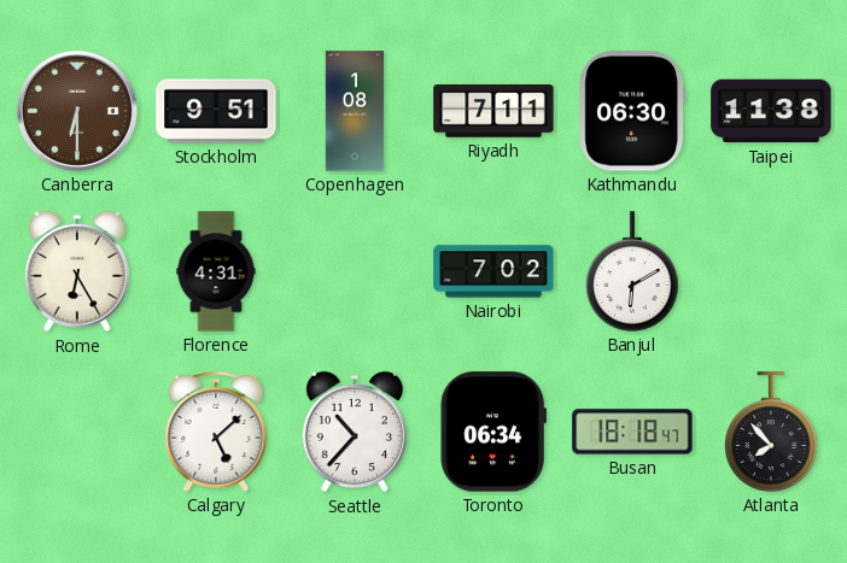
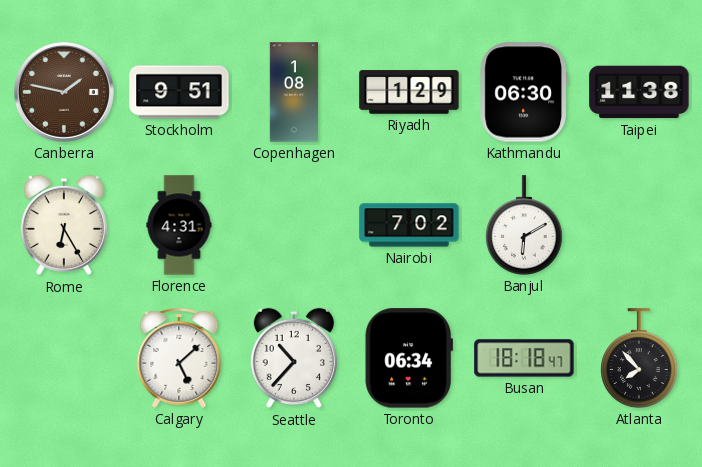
Canberra: 6:30 -> 1:47 (64, 92)
Riyadh: 7:11 -> 1:29 (409, 92)
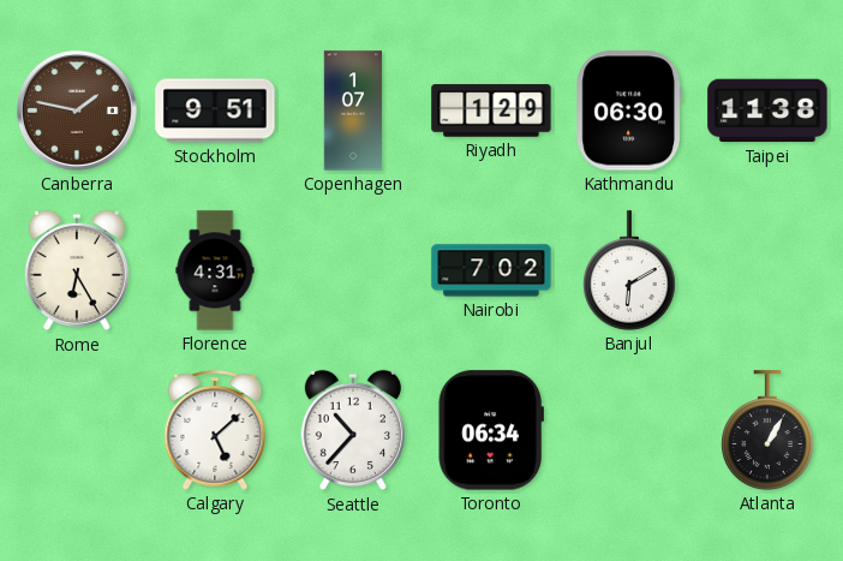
Copenhagen: 1:08 -> 1:07 (353, 111)
Busan: 18:18 -> none (524, 358)
Atlanta: 7:53 -> 1:05 (767, 430)
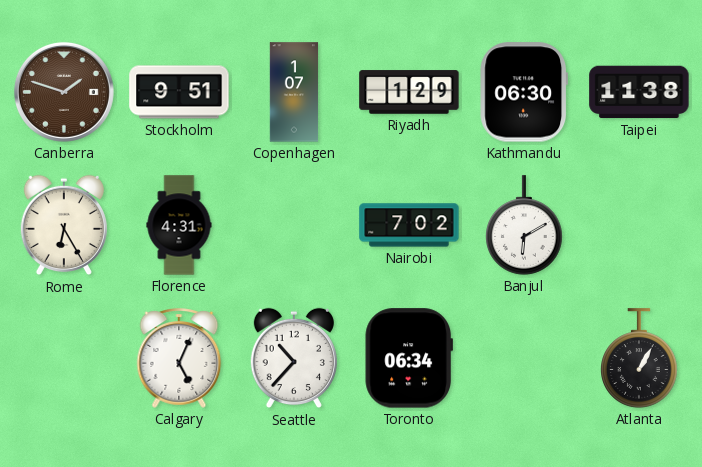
Canberra: 1:47 -> 1:48 (64, 92)
Calgary: 5:08 -> 5:04 (179, 358)
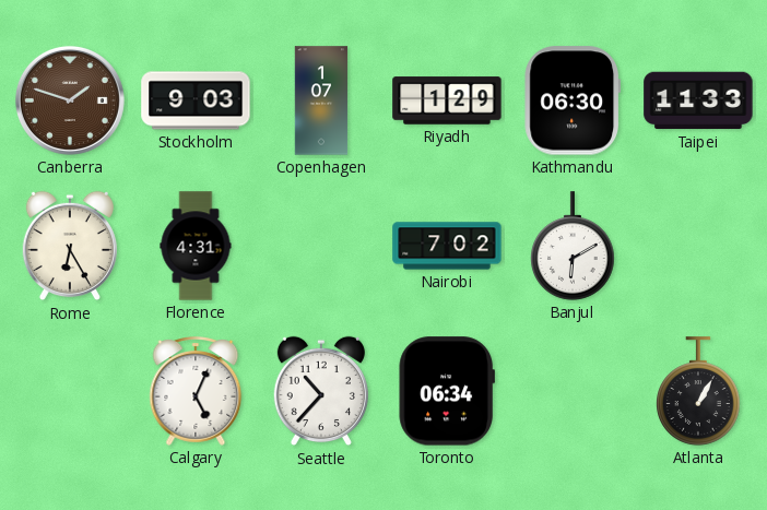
Stockholm: 9:51 -> 9:03 (196, 100)
Taipei: 11:38 -> 11:33 (698, 100)
